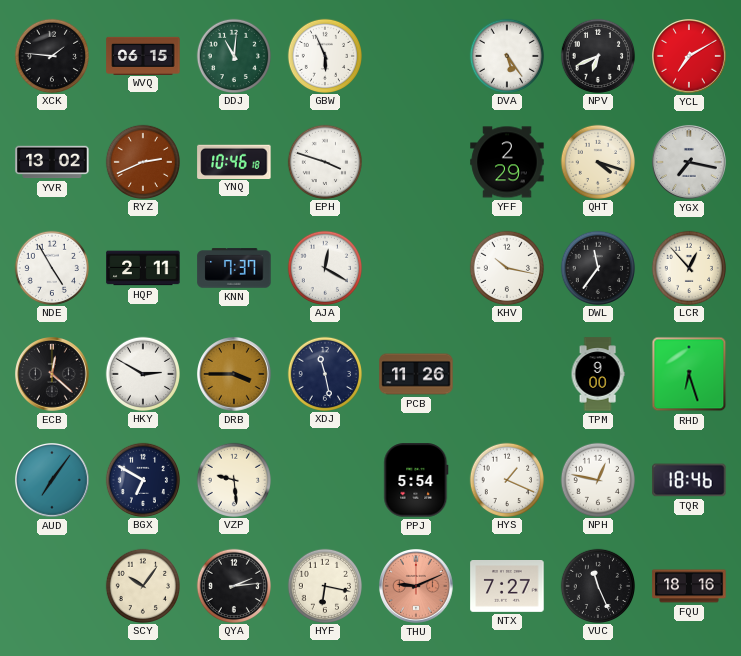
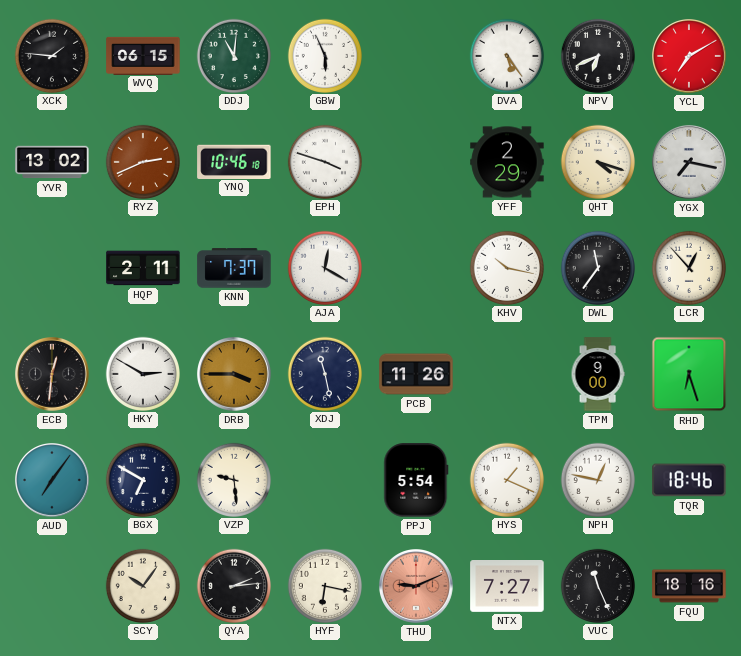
NDE: 4:55 -> none (51, 267)
ECB: 12:22 -> 12:31 (53, 375)
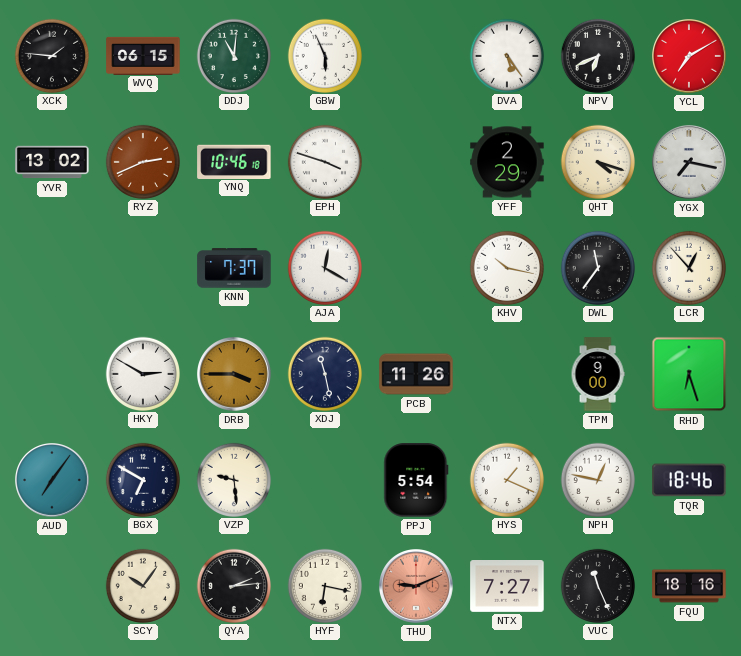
HQP: 2:11 -> none (143, 268)
ECB: 12:31 -> none (53, 375)
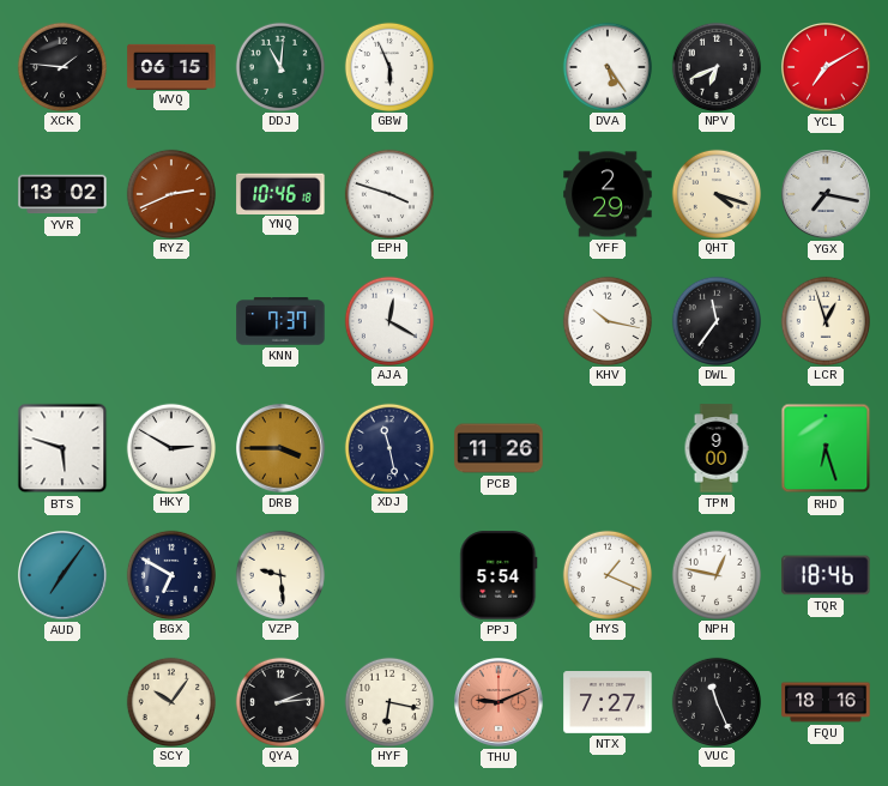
LCR: 12:53 -> 12:57 (824, 320)
BTS: none -> 5:48 (62, 448)
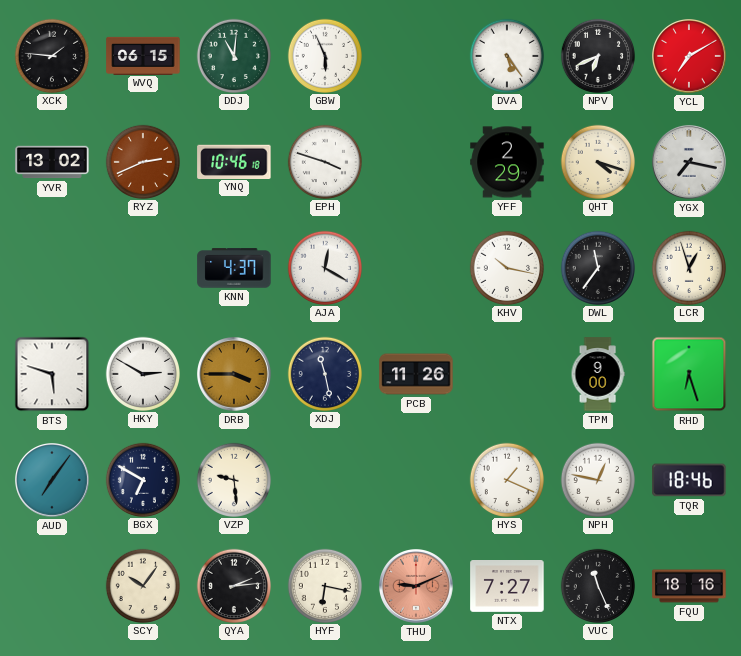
KNN: 7:37 -> 4:37 (234, 268)
PPJ: 5:54 -> none (499, 575)
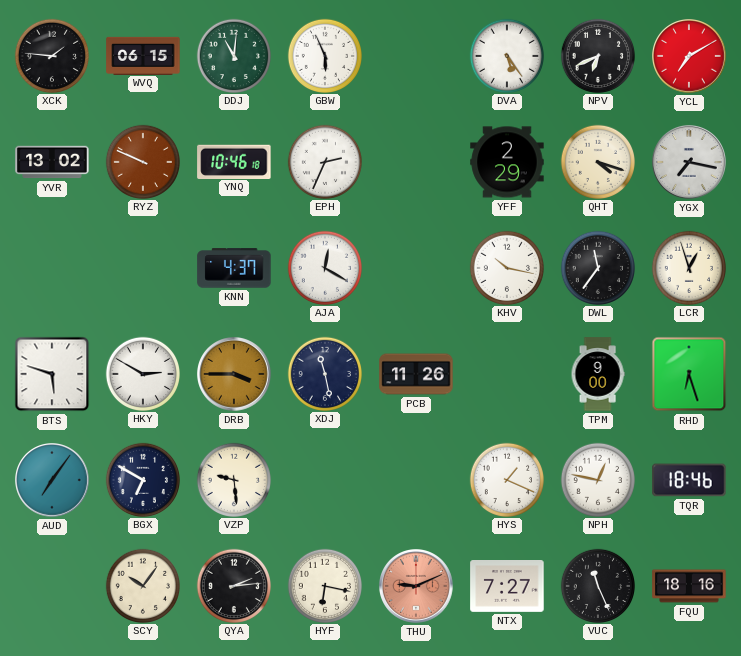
RYZ: 2:41 -> 9:49 (142, 161)
EPH: 3:48 -> 2:34 (324, 161)
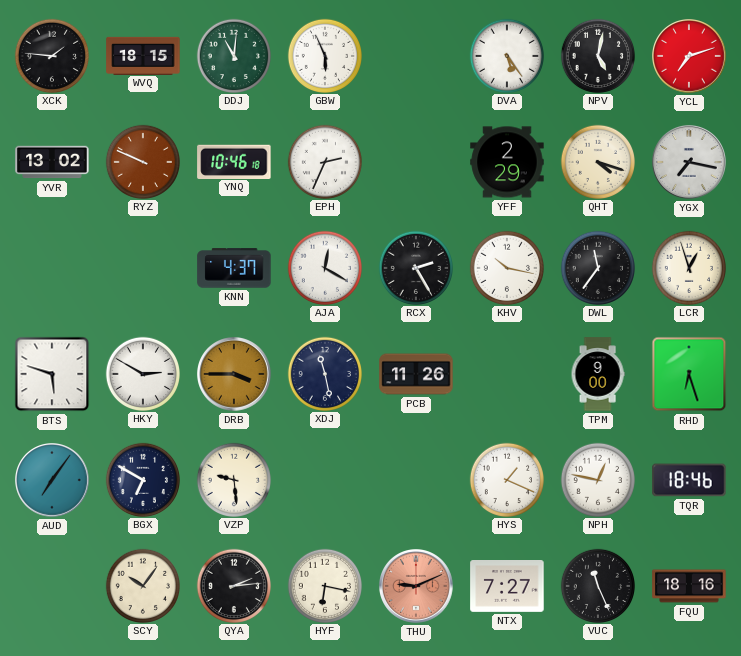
WVQ: 06:15 -> 18:15 (143, 55)
NPV: 6:41 -> 5:02 (597, 55)
YCL: 7:10 -> 7:12 (690, 57)
RCX: none -> 2:25 (415, 267)
